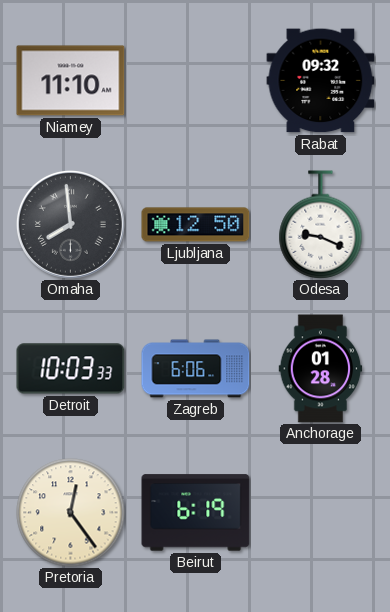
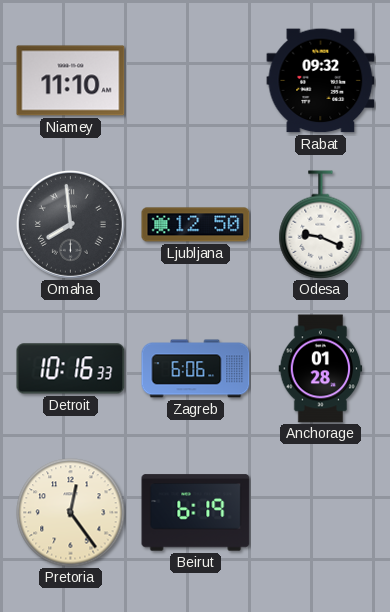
Detroit: 10:03 -> 10:16 (71, 369)
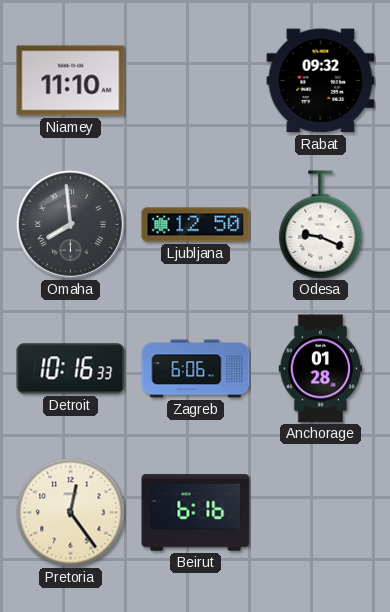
Beirut: 6:19 -> 6:16 (196, 513)
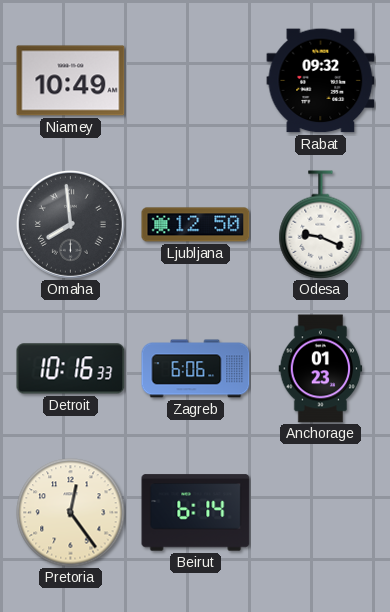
Niamey: 11:10 -> 10:49 (71, 81)
Anchorage: 01:28 -> 01:23 (321, 369)
Beirut: 6:16 -> 6:14 (196, 513)
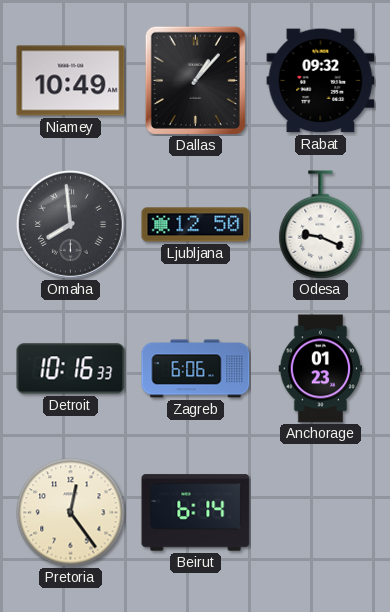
Dallas: none -> 1:07 (195, 80)
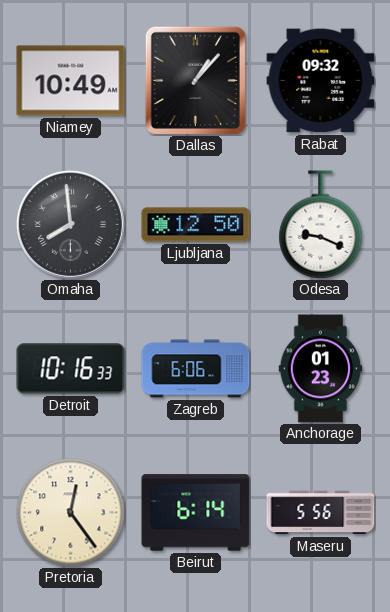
Maseru: none -> 5:56 (321, 513)
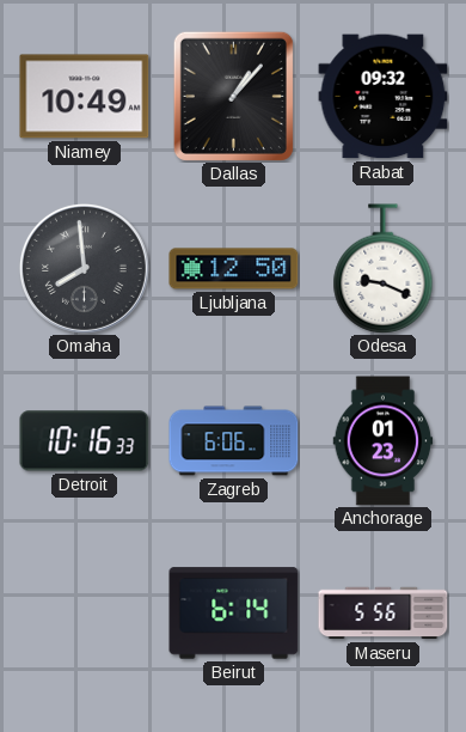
Pretoria: 12:24 -> none (71, 513)
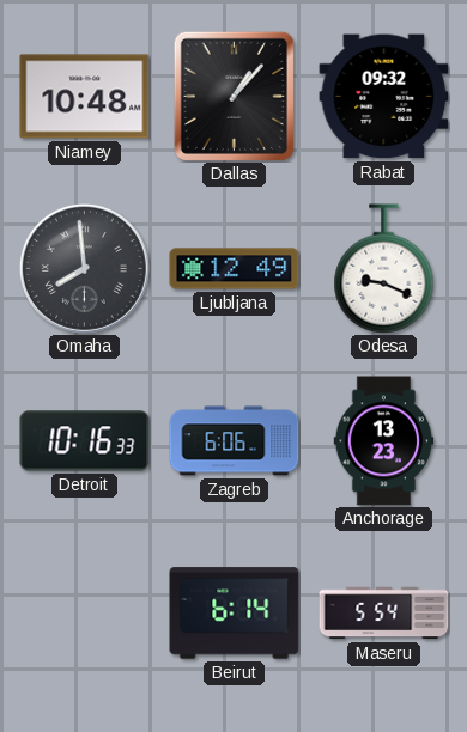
Niamey: 10:49 -> 10:48 (85, 97)
Ljubljana: 12:50 -> 12:49 (235, 269)
Anchorage: 01:23 -> 13:23 (384, 441)
Maseru: 5:56 -> 5:54 (384, 614)
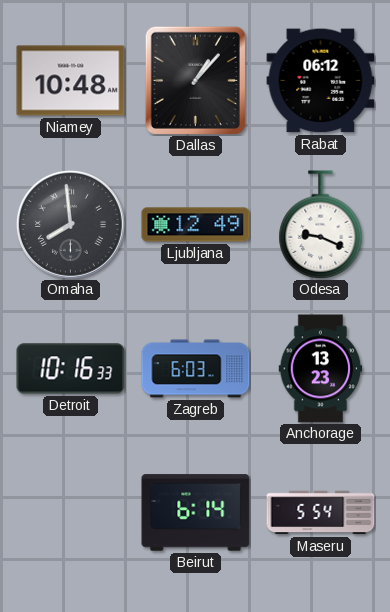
Rabat: 09:32 -> 06:12 (321, 81)
Zagreb: 6:06 -> 6:03 (196, 369)
